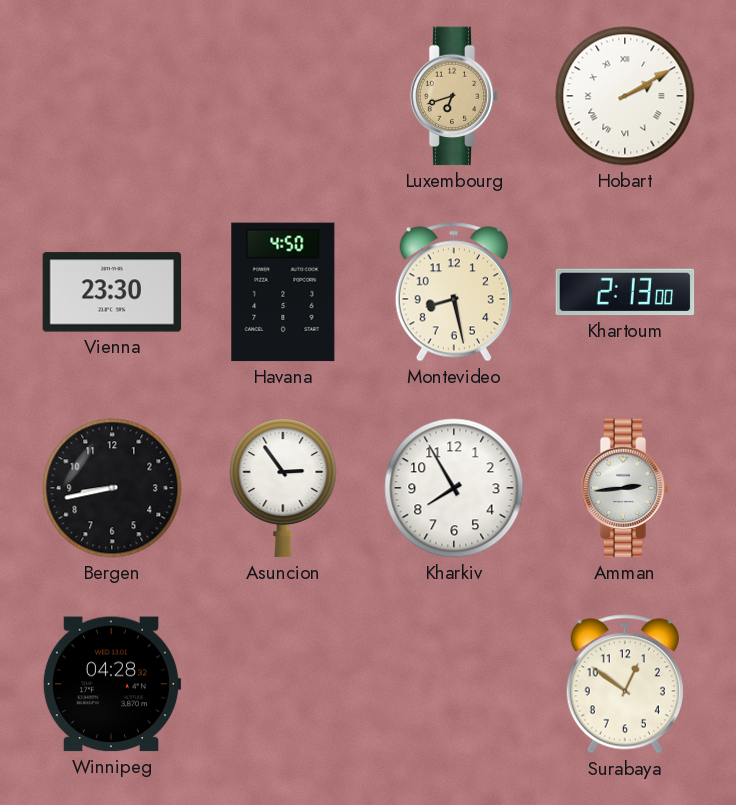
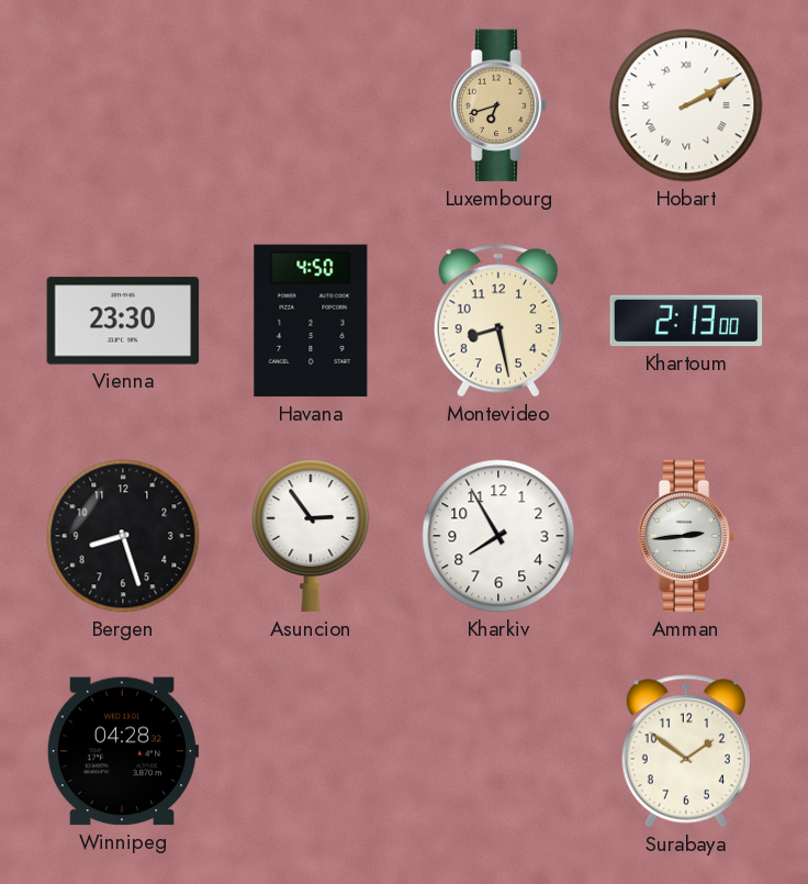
Bergen: 8:43 -> 8:27 (123, 536)
Surabaya: 12:51 -> 1:51 (686, 751)
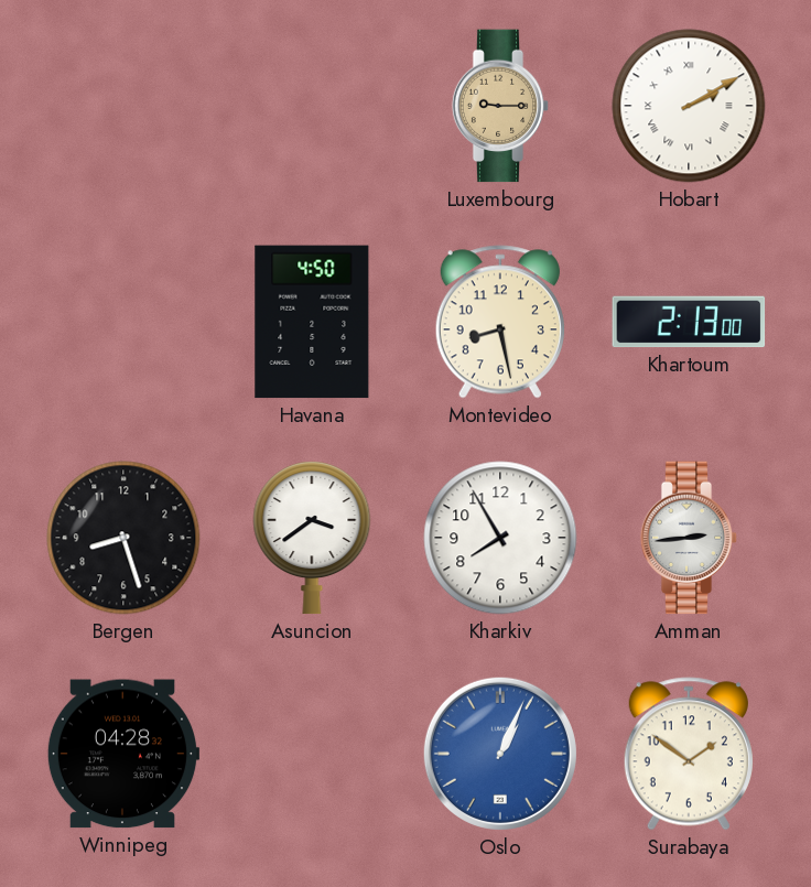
Luxembourg: 6:42 -> 9:15 (500, 106)
Vienna: 23:30 -> none (123, 321)
Asuncion: 2:54 -> 3:39 (312, 538)
Oslo: none -> 1:04 (500, 754)
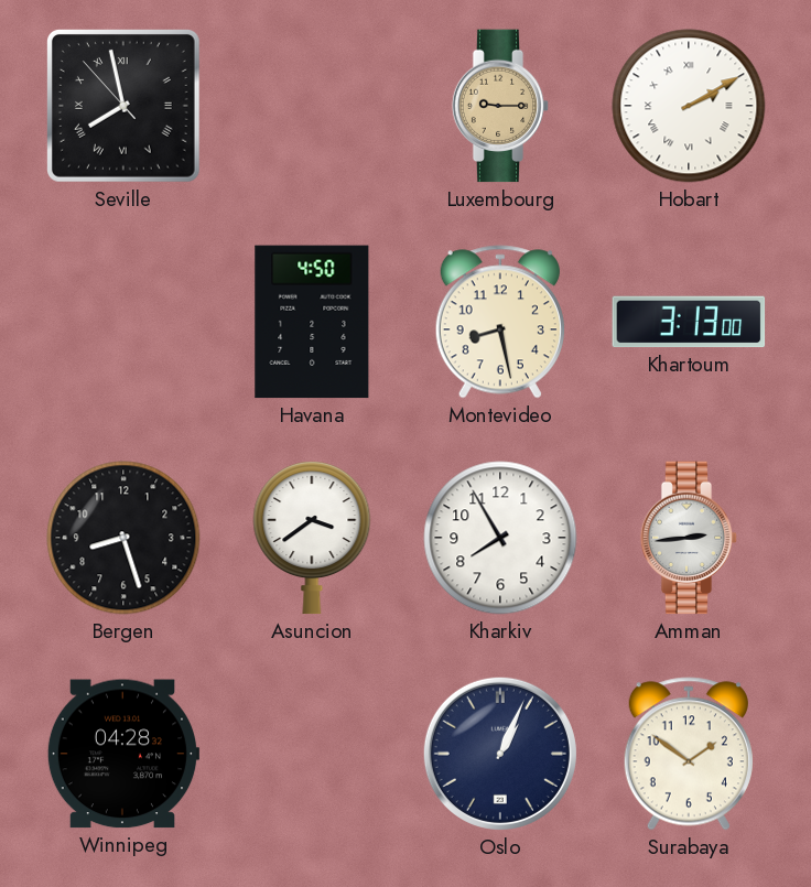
Seville: none -> 7:57 (125, 107)
Khartoum: 2:13 -> 3:13 (689, 322)
Oslo dial: blue -> navy (500, 754)
